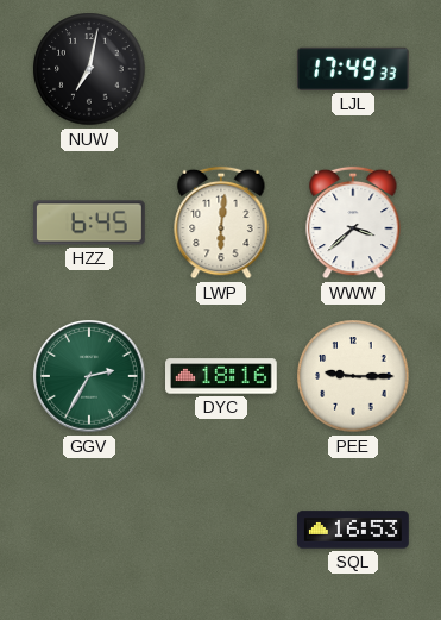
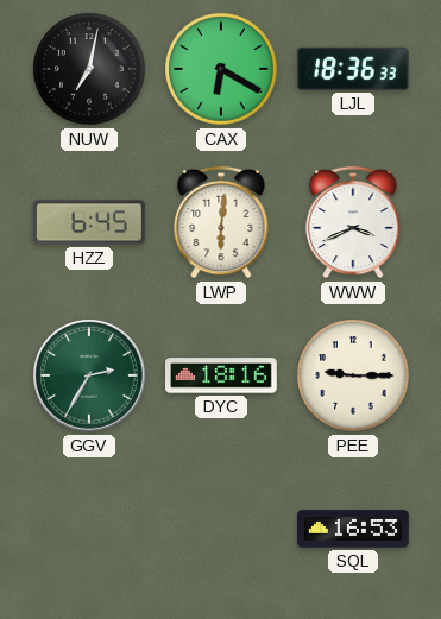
CAX: none -> 6:20 (221, 69)
LJL: 17:49 -> 18:36 (353, 69)
WWW: 3:38 -> 3:41 (353, 222)
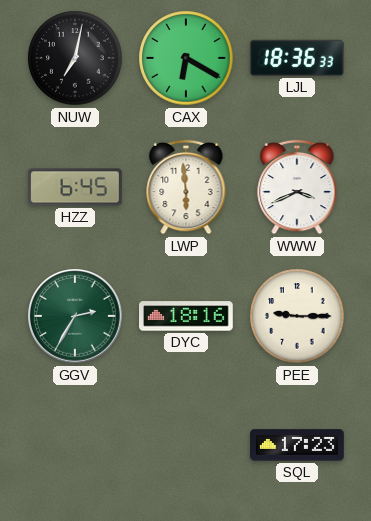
LWP: 6:01 -> 5:59 (186, 187)
SQL: 16:53 -> 17:23 (298, 445)
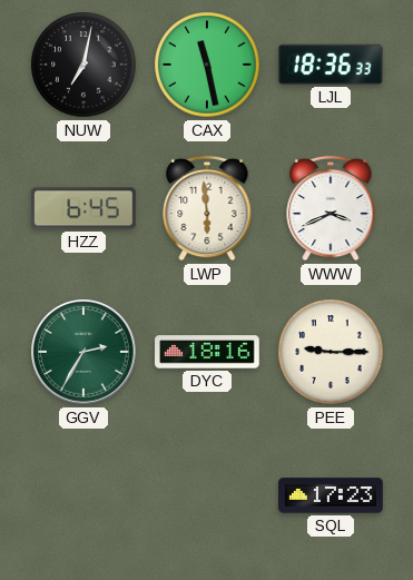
CAX: 6:20 -> 11:28 (207, 65)
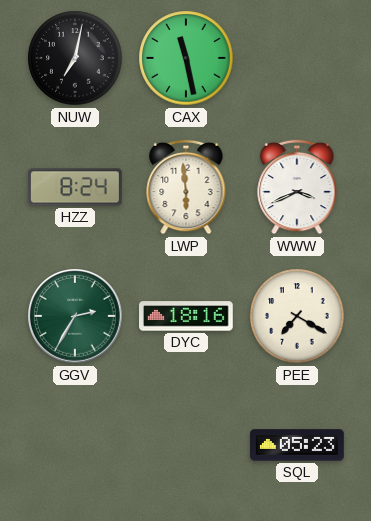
LJL: 18:36 -> none (331, 65)
HZZ: 6:45 -> 8:24 (76, 187)
PEE: 9:15 -> 7:20 (297, 316)
SQL: 17:23 -> 05:23 (298, 445)
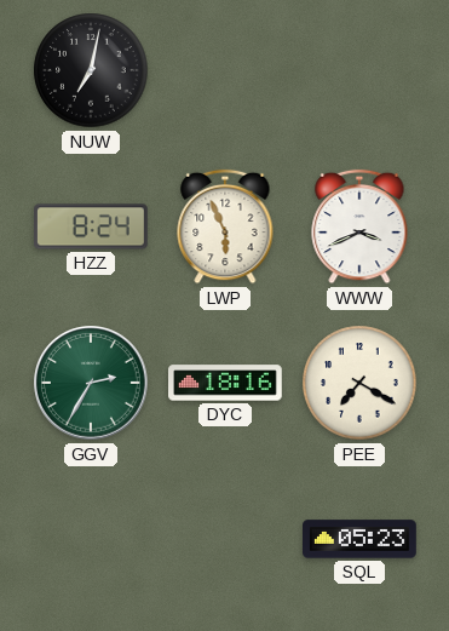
CAX: 11:28 -> none (186, 58)
LWP: 5:59 -> 5:56 (225, 226)
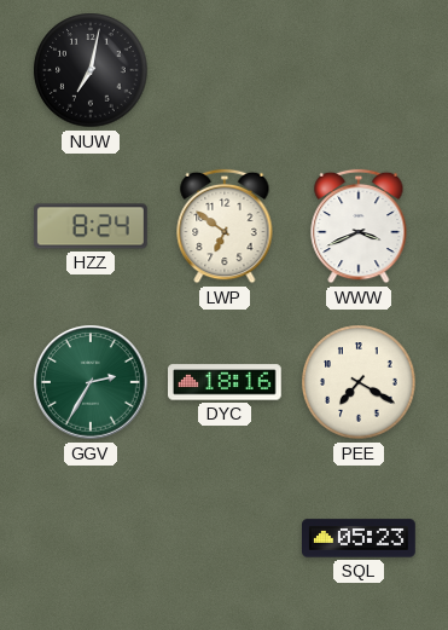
LWP: 5:56 -> 6:51 (225, 226)
